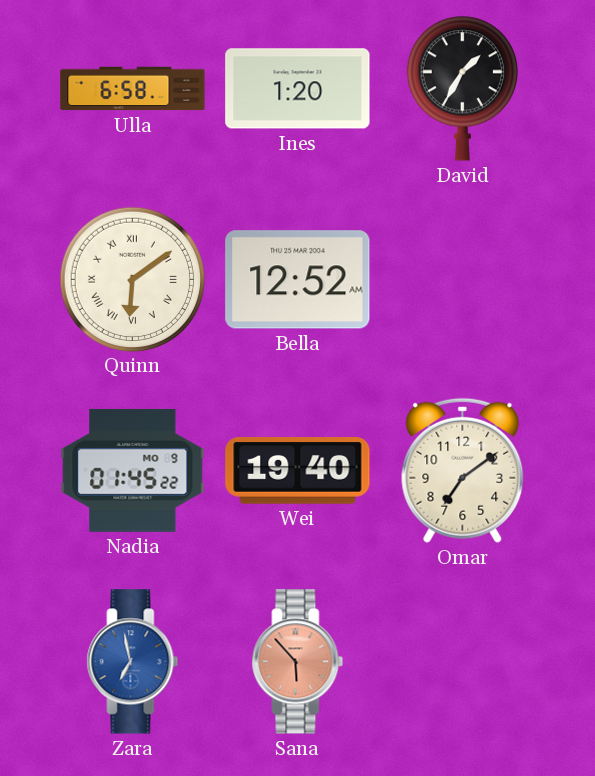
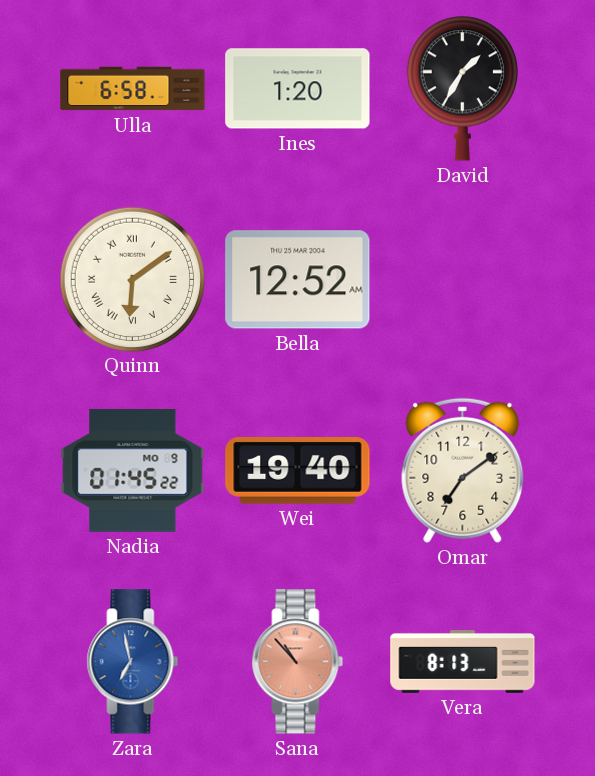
Sana: 5:53 -> 10:53 (298, 662)
Vera: none -> 8:13 (463, 662)
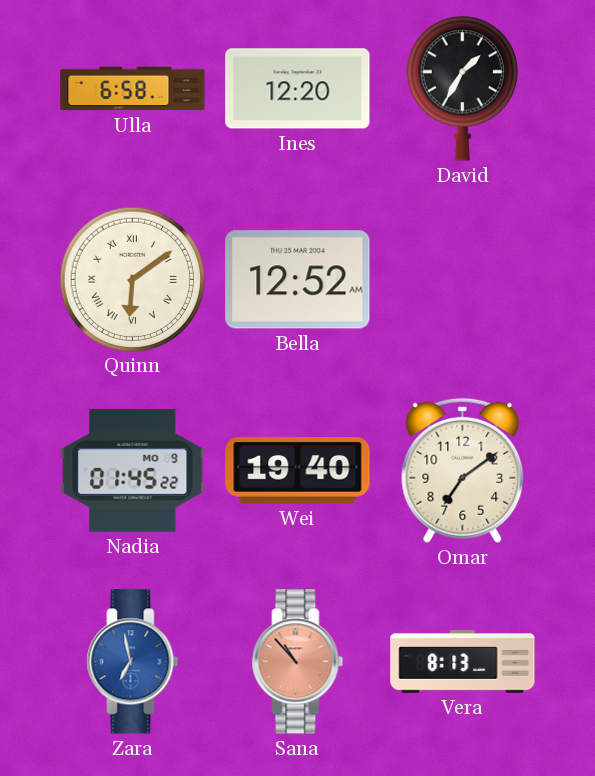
Ines: 1:20 -> 12:20 (298, 89)
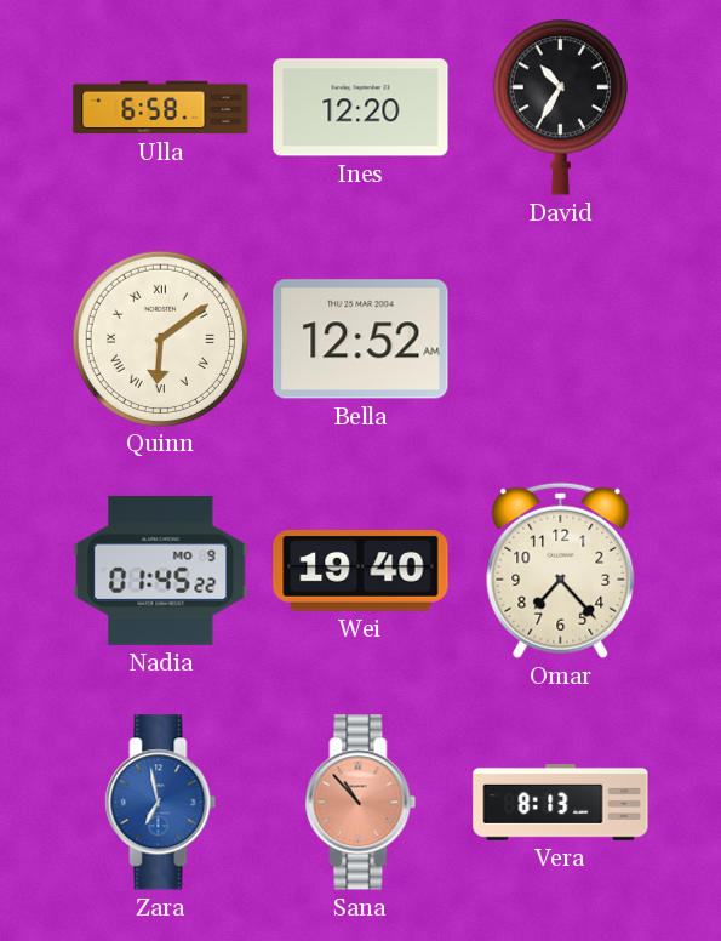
David: 1:35 -> 10:35 (560, 107)
Omar: 7:09 -> 7:23 (561, 570)
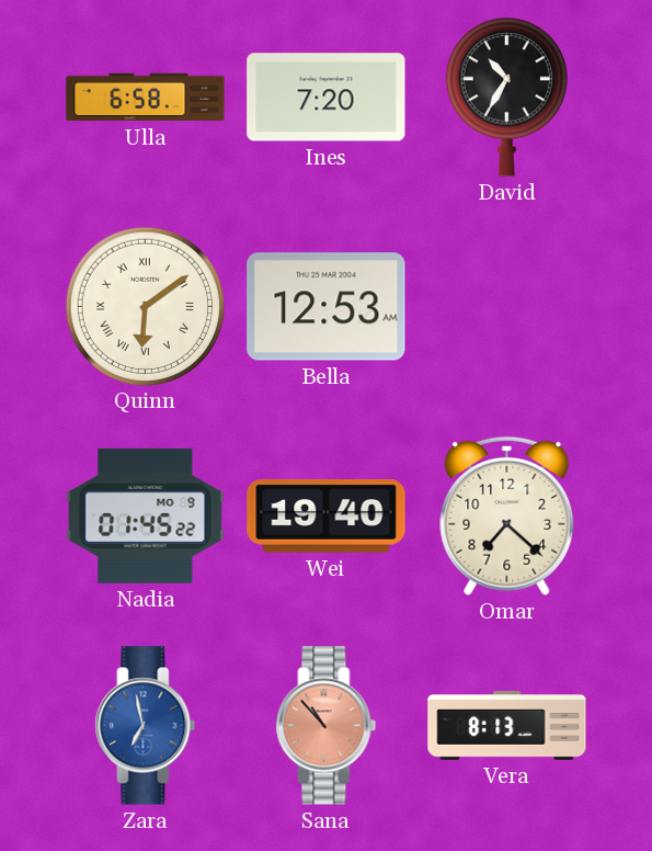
Ines: 12:20 -> 7:20 (327, 98)
Bella: 12:52 -> 12:53 (327, 307)
Omar: 7:23 -> 7:22 (507, 515)
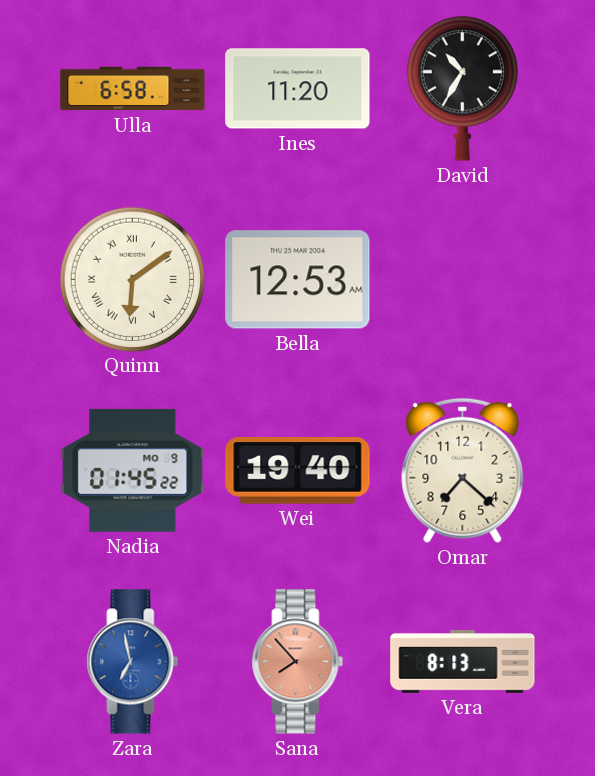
Ines: 7:20 -> 11:20 (298, 89)
Sana: 10:53 -> 7:53 (298, 662)
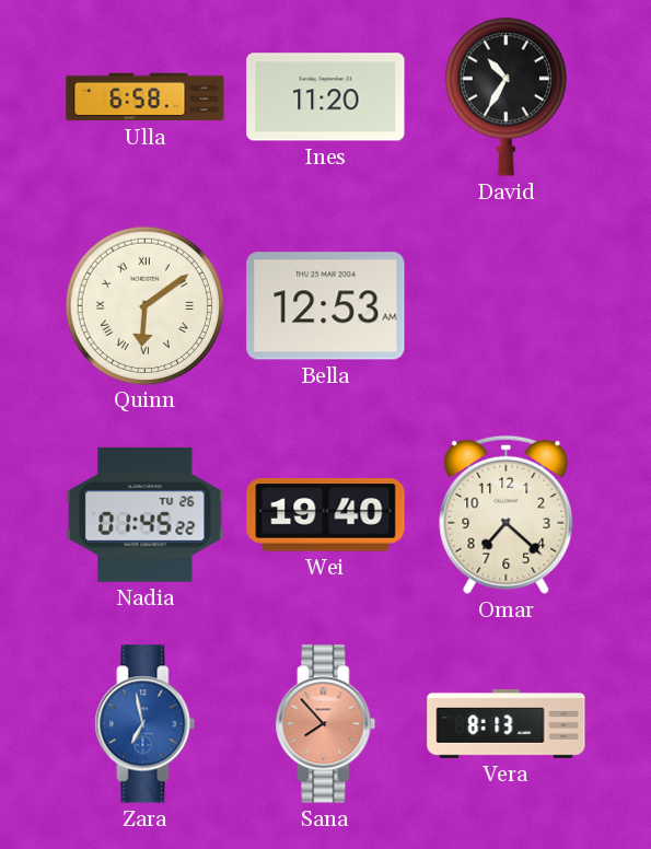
Nadia date: MO 9 -> TU 26 (146, 514)
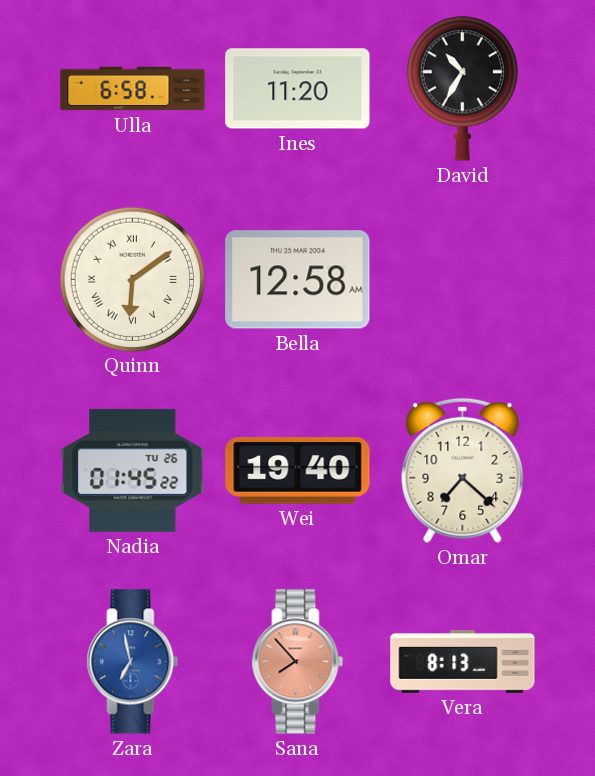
Bella: 12:53 -> 12:58 (298, 280)
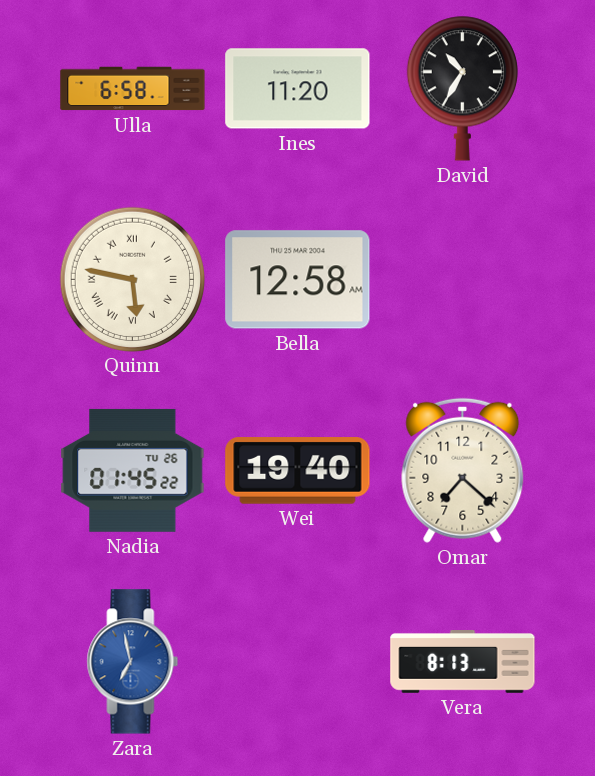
Quinn: 6:09 -> 5:47 (132, 279)
Sana: 7:53 -> none (298, 662)
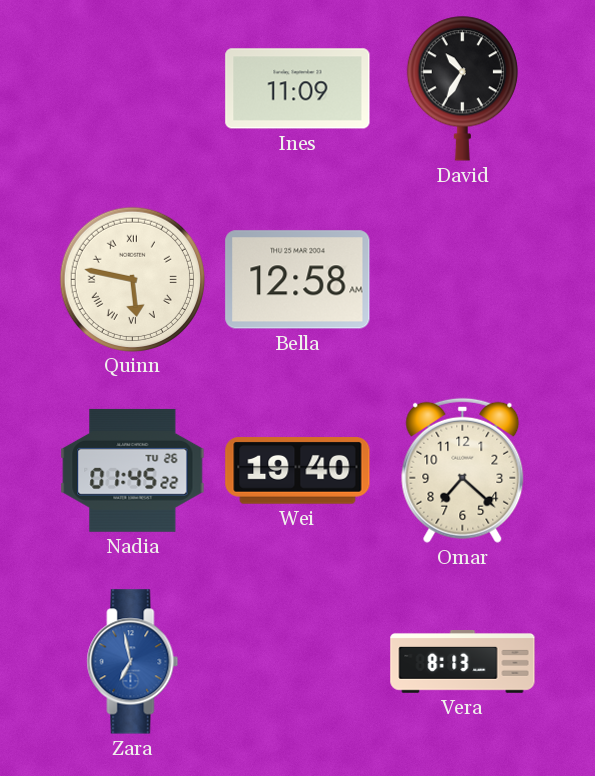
Ulla: 6:58 -> none (133, 89)
Ines: 11:20 -> 11:09 (298, 89)
